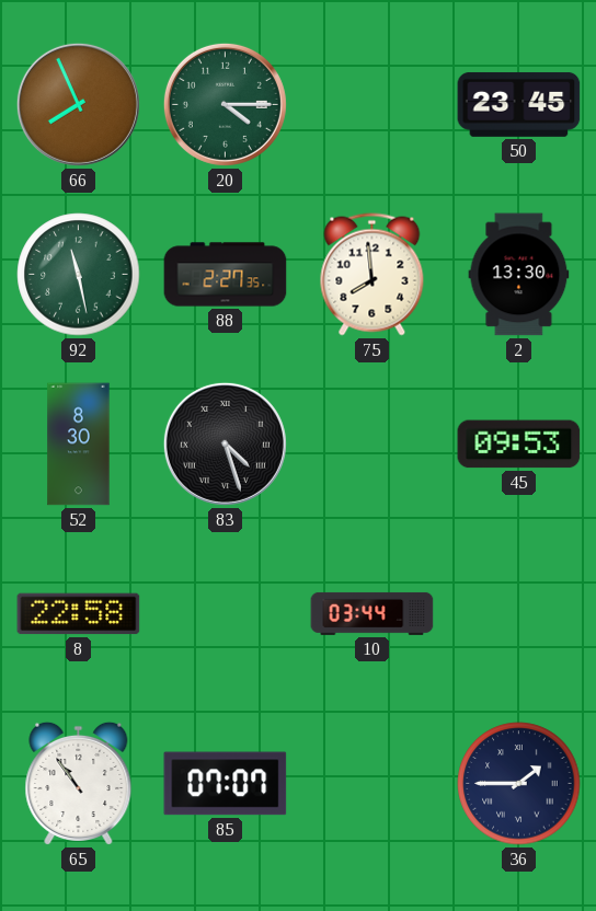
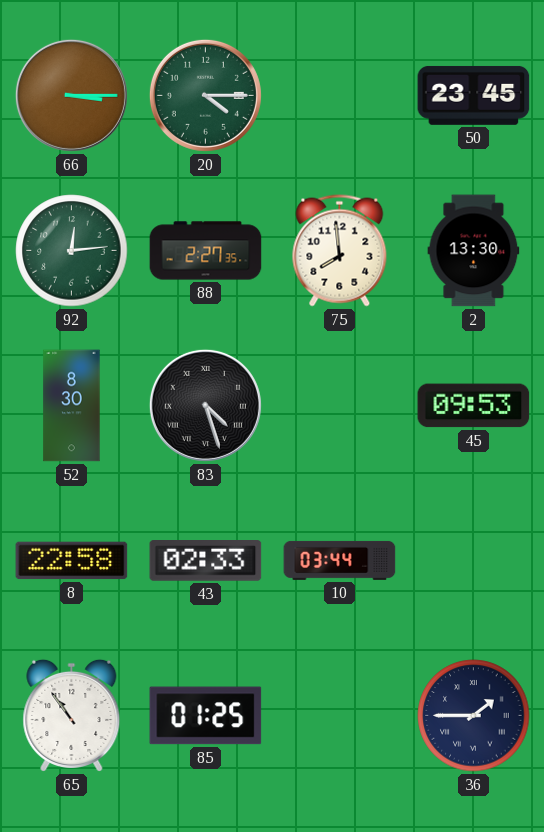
66: 7:56 -> 3:15 (71, 95)
92: 11:28 -> 12:14 (72, 251)
43: none -> 02:33 (206, 561)
85: 07:07 -> 01:25 (206, 716)
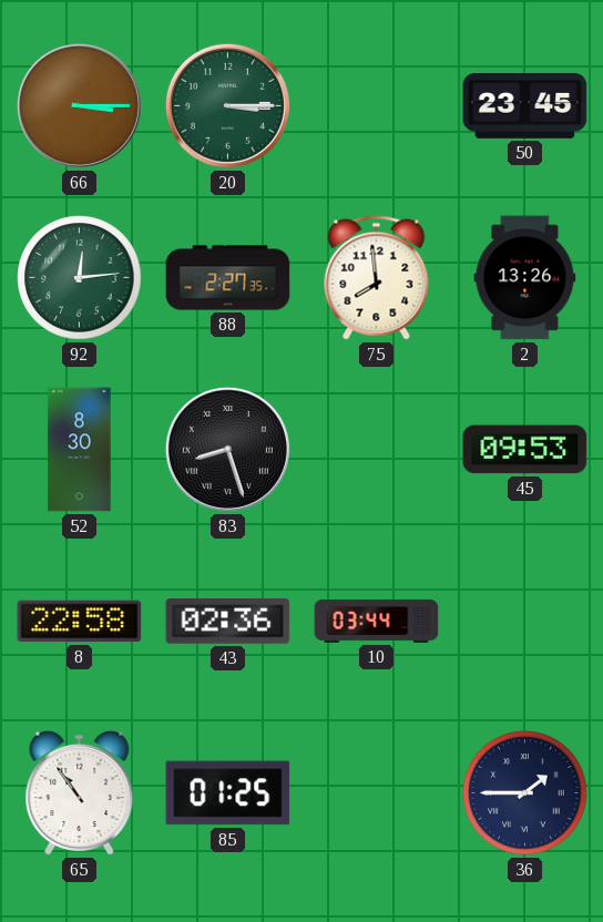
20: 4:15 -> 3:15 (227, 105)
2: 13:30 -> 13:26 (525, 278)
83: 4:27 -> 8:27 (227, 449)
43: 02:33 -> 02:36 (228, 622)
